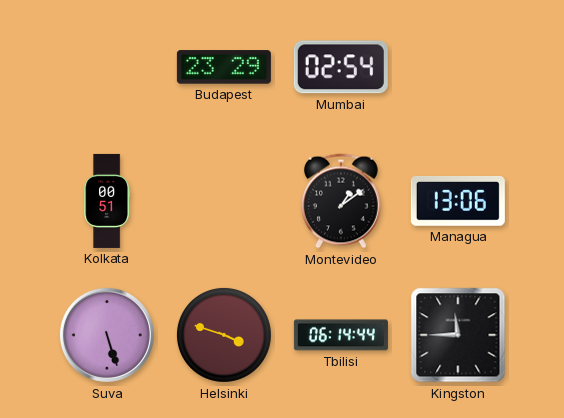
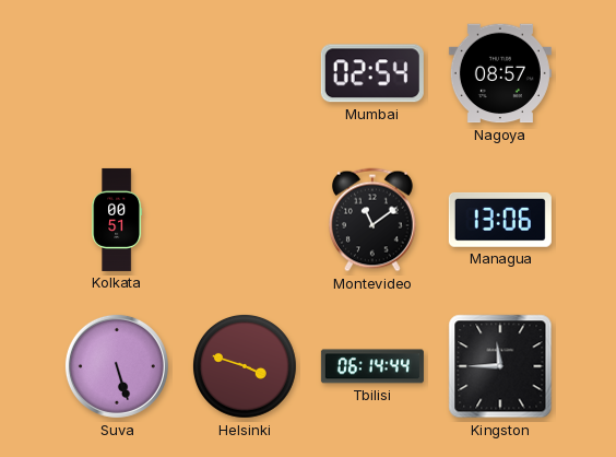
Budapest: 23:29 -> none (224, 67)
Nagoya: none -> 08:57 (500, 73)
Montevideo: 1:09 -> 11:09 (372, 220)
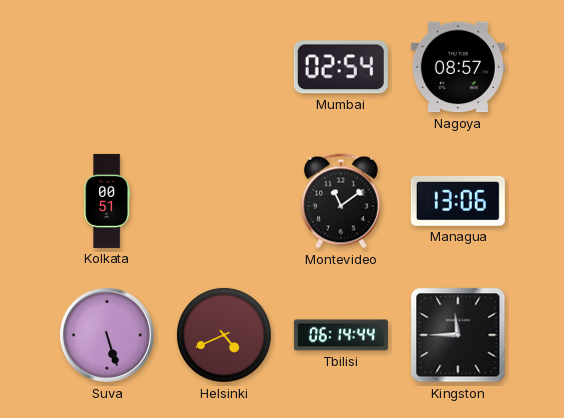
Helsinki: 3:48 -> 4:41 (224, 335)
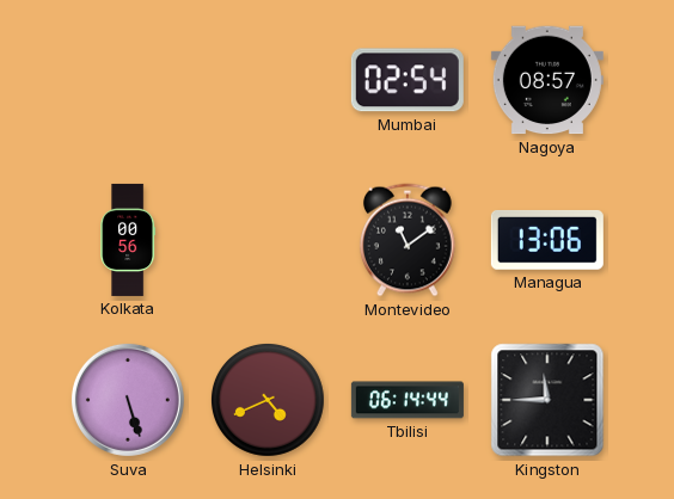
Kolkata: 00:51 -> 00:56 (128, 240)
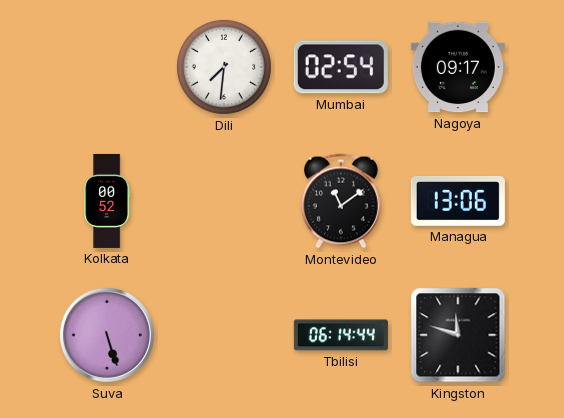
Dili: none -> 7:31 (224, 67)
Nagoya: 08:57 -> 09:17 (458, 67)
Kolkata: 00:56 -> 00:52 (107, 201)
Helsinki: 4:41 -> none (268, 400)
Kingston: 11:45 -> 11:48 (458, 335)
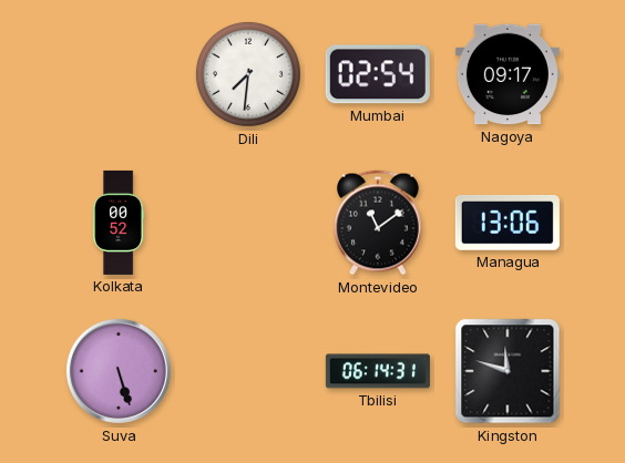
Tbilisi: 06:14:44 -> 06:14:31 (378, 371)
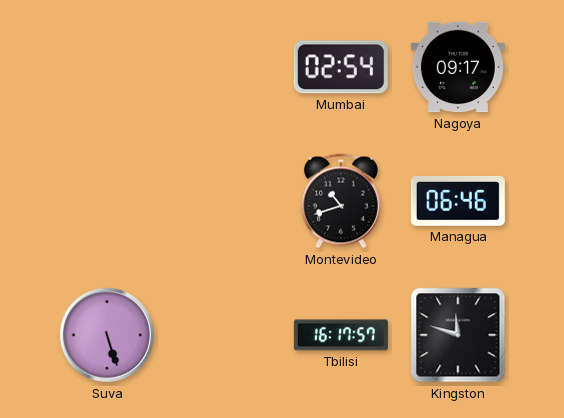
Dili: 7:31 -> none (248, 74)
Kolkata: 00:52 -> none (119, 223)
Montevideo: 11:09 -> 10:42 (341, 201)
Managua: 13:06 -> 06:46 (458, 201)
Tbilisi: 06:14 -> 16:17 (341, 335)
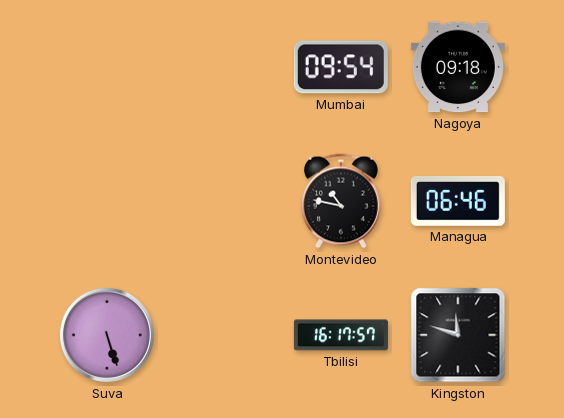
Mumbai: 02:54 -> 09:54 (341, 67)
Nagoya: 09:17 -> 09:18 (458, 67)
Montevideo: 10:42 -> 10:47 (341, 201)
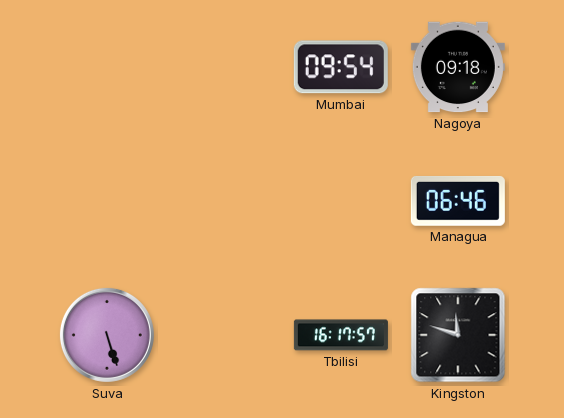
Montevideo: 10:47 -> none (341, 201)
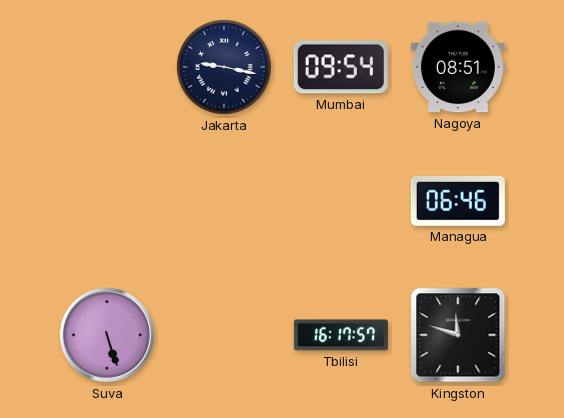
Jakarta: none -> 9:17 (224, 67)
Nagoya: 09:18 -> 08:51 (458, 67)
